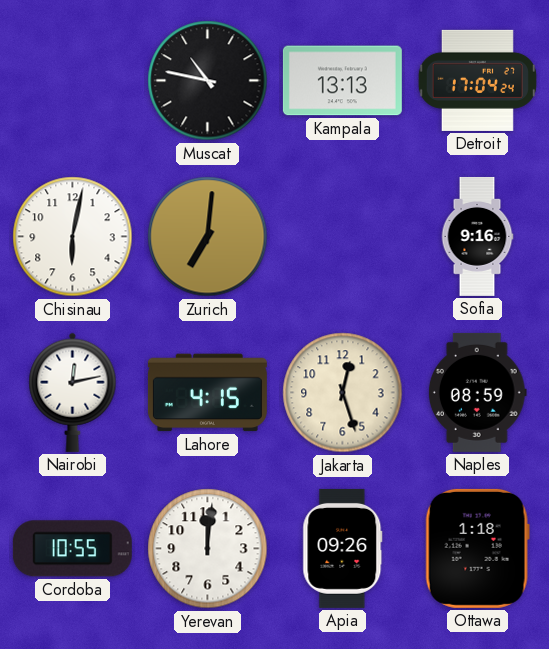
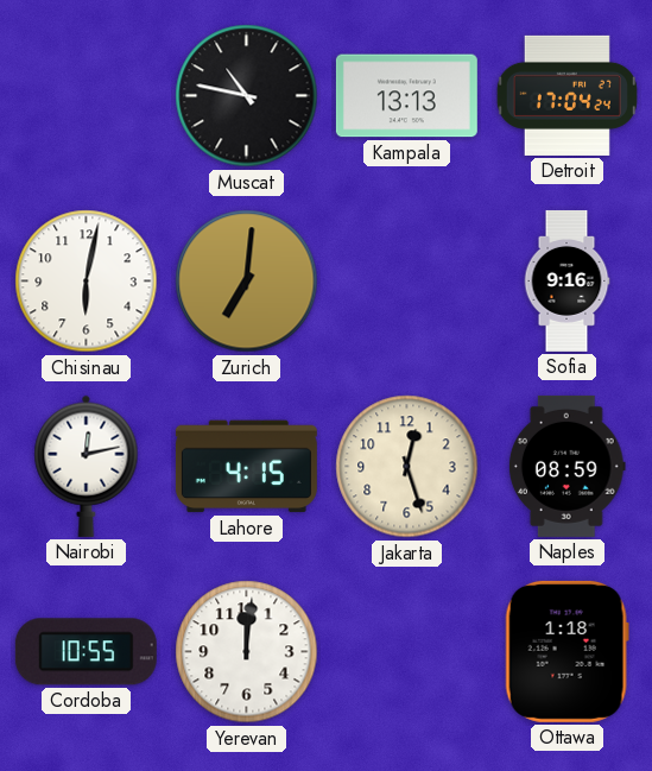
Apia: 09:26 -> none (343, 548)
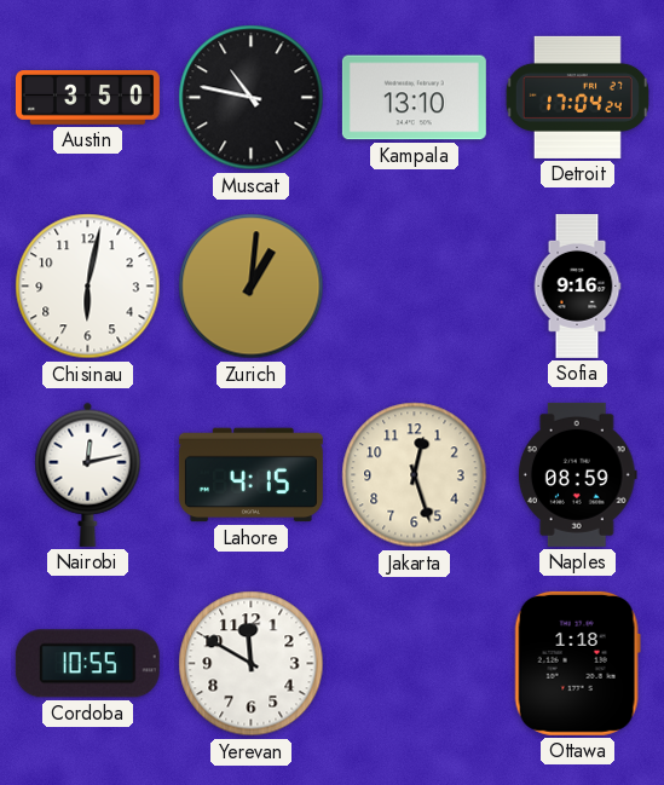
Austin: none -> 3:50 (87, 98)
Kampala: 13:13 -> 13:10 (414, 98)
Zurich: 7:01 -> 1:01 (252, 287)
Yerevan: 12:01 -> 11:50 (252, 664)
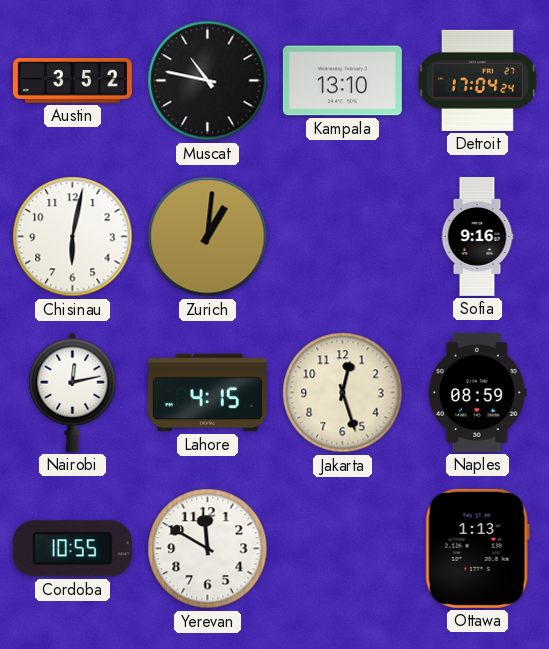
Austin: 3:50 -> 3:52 (72, 81)
Ottawa: 1:18 -> 1:13 (477, 548)
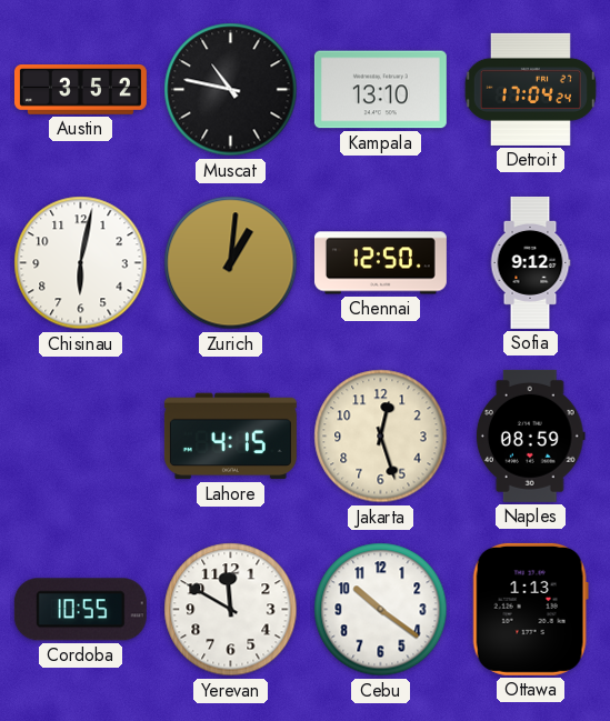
Chennai: none -> 12:50 (380, 263)
Sofia: 9:16 -> 9:12 (530, 262)
Nairobi: 12:13 -> none (73, 392)
Cebu: none -> 10:21 (381, 610)
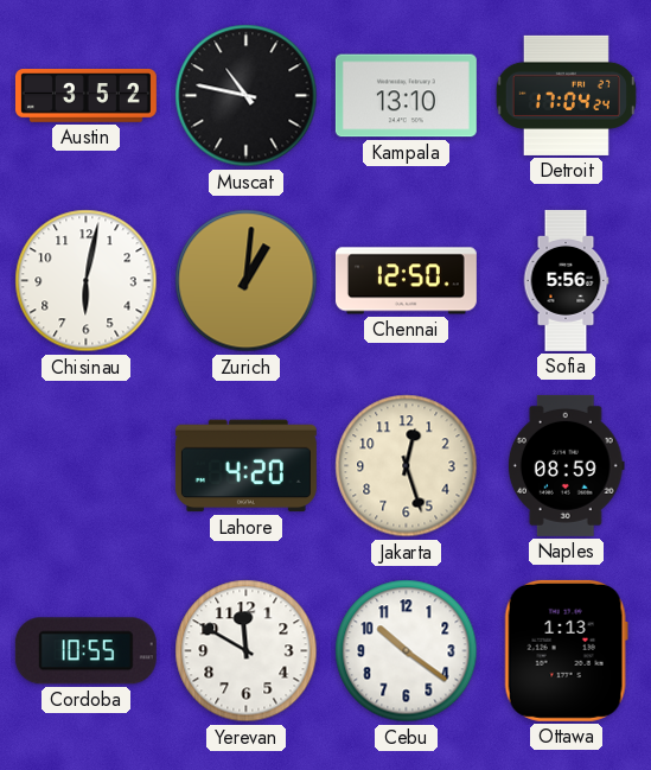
Sofia: 9:12 -> 5:56 (566, 280)
Lahore: 4:15 -> 4:20 (245, 466)
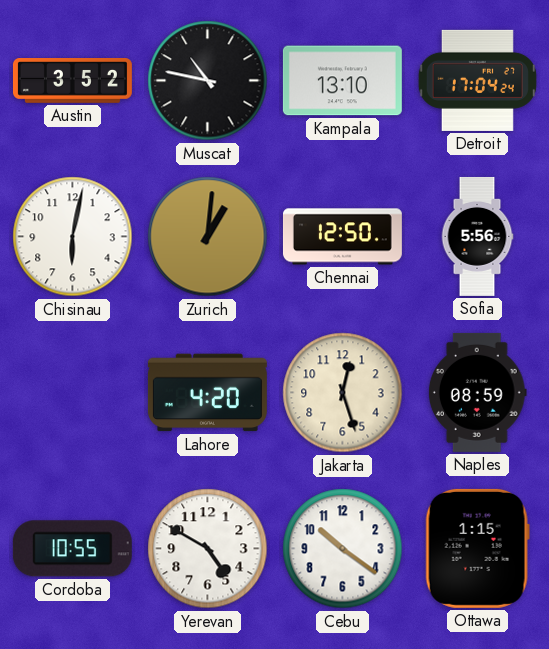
Yerevan: 11:50 -> 4:50 (208, 549)
Ottawa: 1:13 -> 1:15 (477, 548)
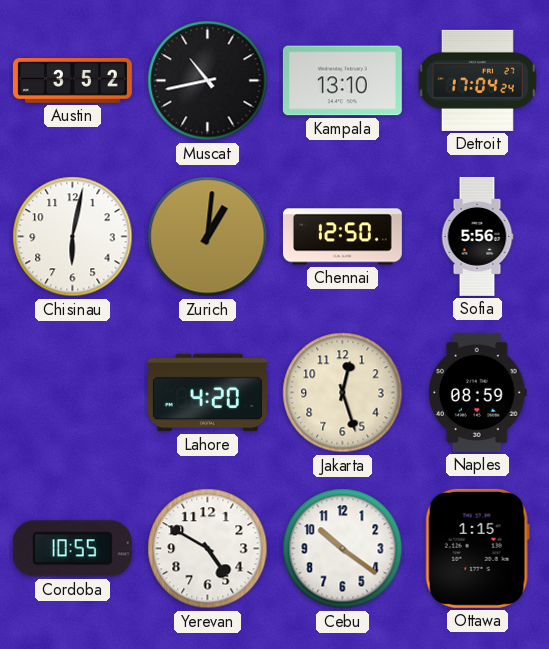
Muscat: 10:47 -> 10:43 (208, 81)
